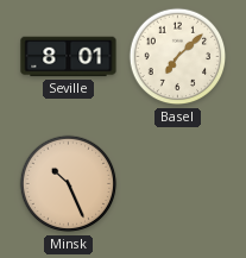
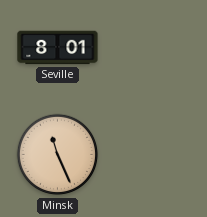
Basel: 7:08 -> none (178, 57)
Minsk: 10:26 -> 11:26 (58, 155)
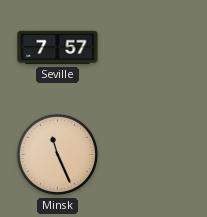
Seville: 8:01 -> 7:57 (58, 48)
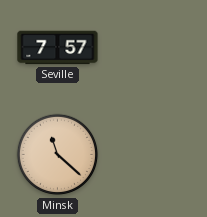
Minsk: 11:26 -> 11:22 (58, 155)
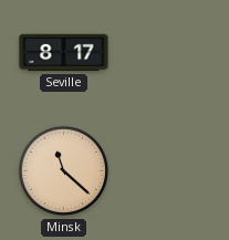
Seville: 7:57 -> 8:17 (64, 53)
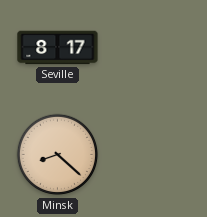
Minsk: 11:22 -> 8:22 (58, 155)
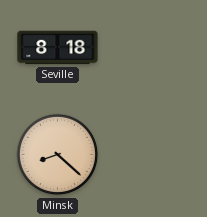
Seville: 8:17 -> 8:18 (58, 48)
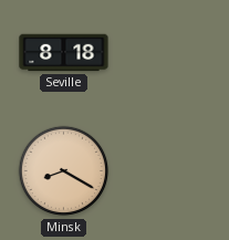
Minsk: 8:22 -> 8:20 (64, 171)
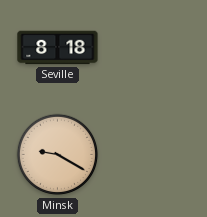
Minsk: 8:20 -> 9:20 (58, 155)
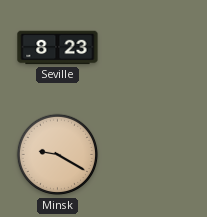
Seville: 8:18 -> 8:23 (58, 48)
